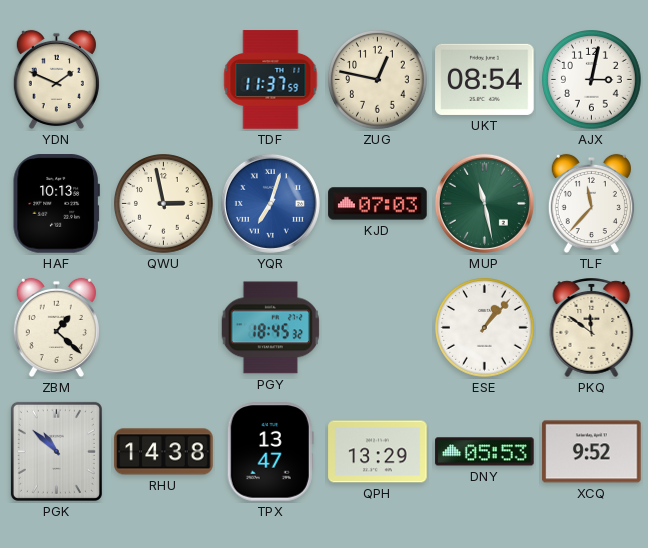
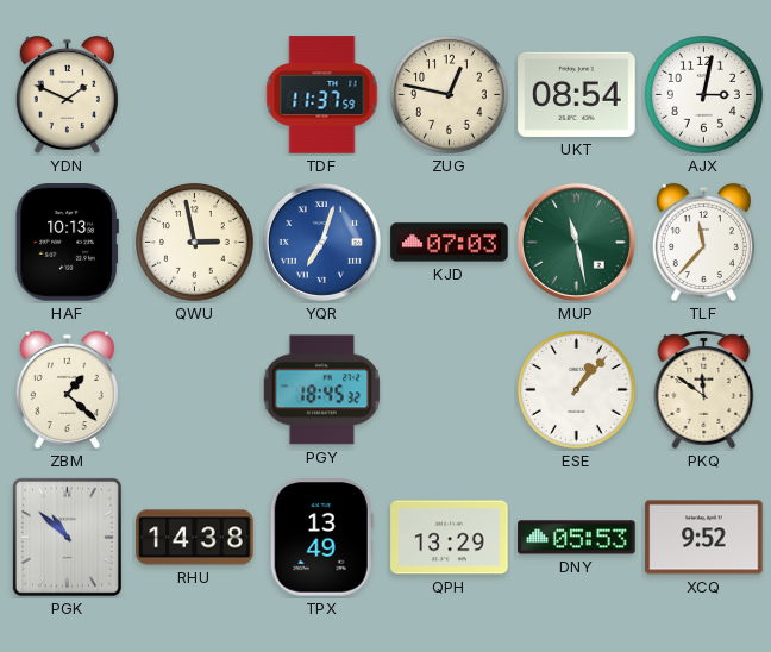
TPX: 13:47 -> 13:49 (321, 538)
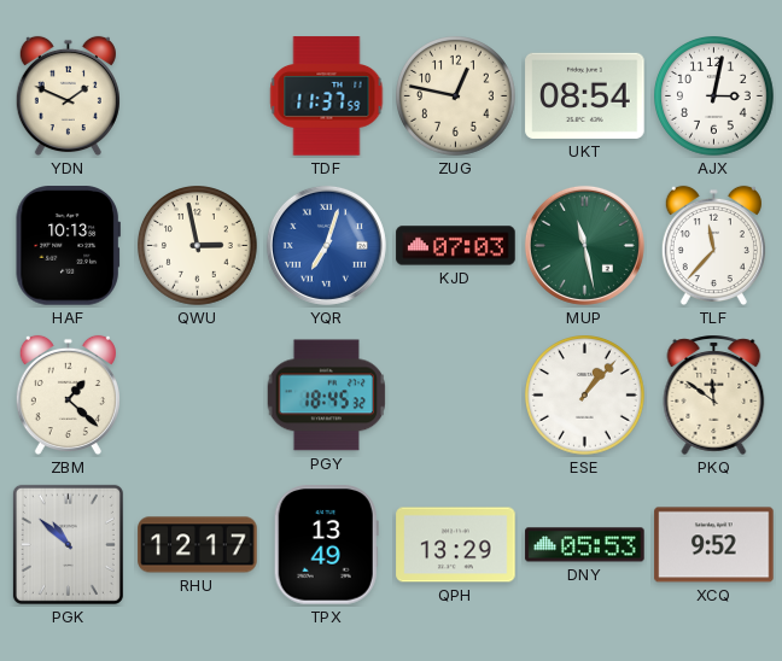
RHU: 14:38 -> 12:17 (198, 545)
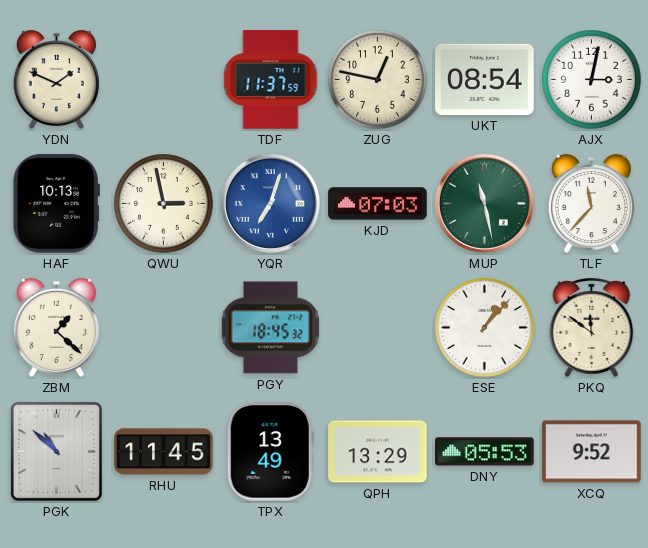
RHU: 12:17 -> 11:45 (164, 452)
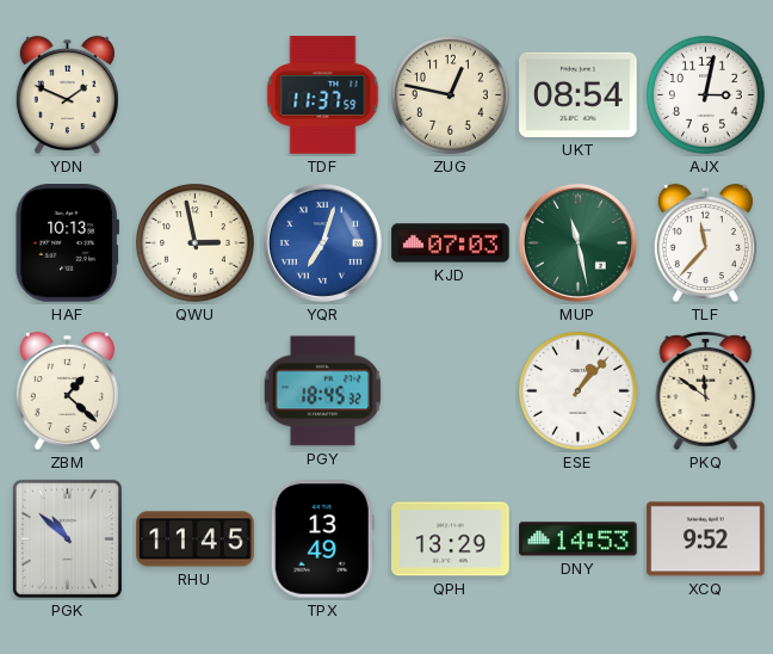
DNY: 05:53 -> 14:53 (579, 539)
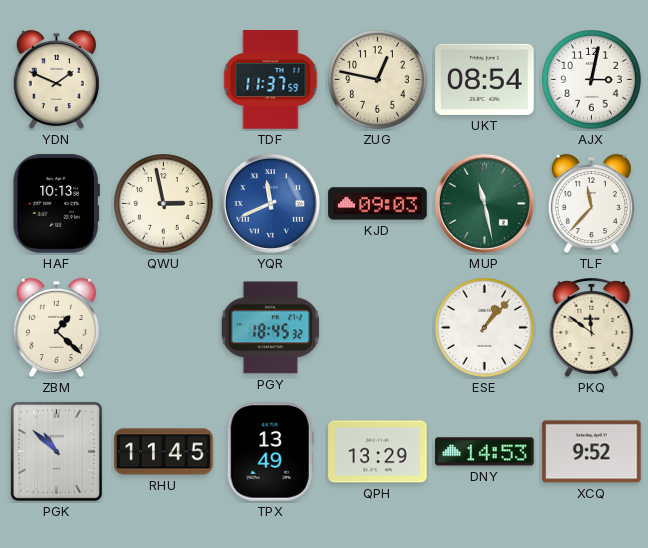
YQR: 7:03 -> 11:41 (270, 203)
KJD: 07:03 -> 09:03 (378, 204)
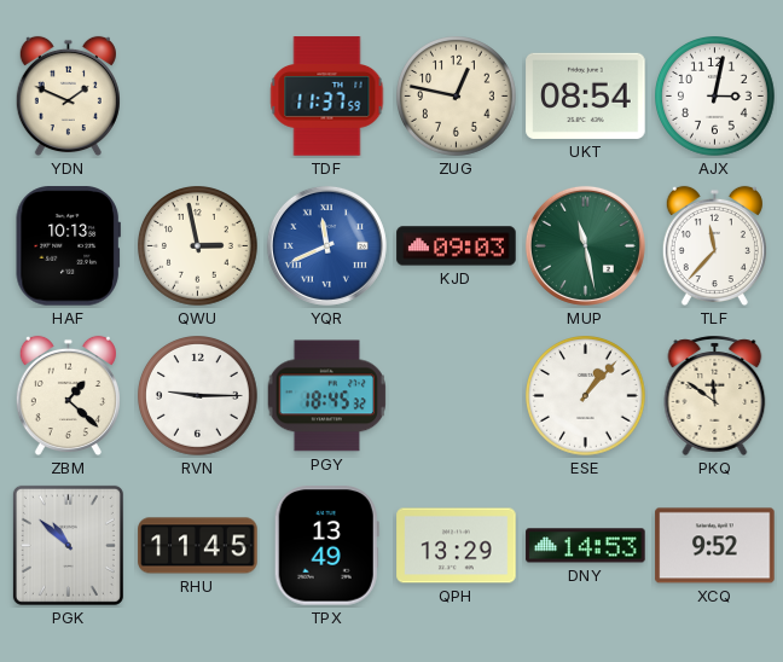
RVN: none -> 9:15 (198, 396)
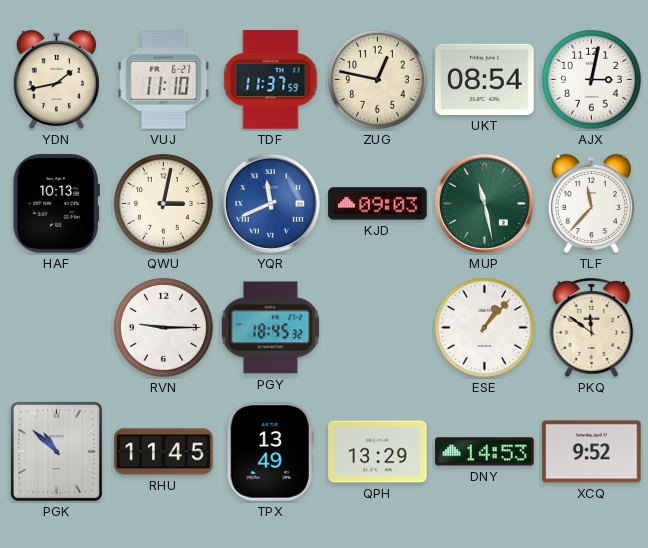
YDN: 1:49 -> 1:43 (56, 80)
VUJ: none -> 11:10 (164, 80)
QWU: 2:58 -> 3:02 (164, 204)
ZBM: 1:22 -> none (68, 396)
